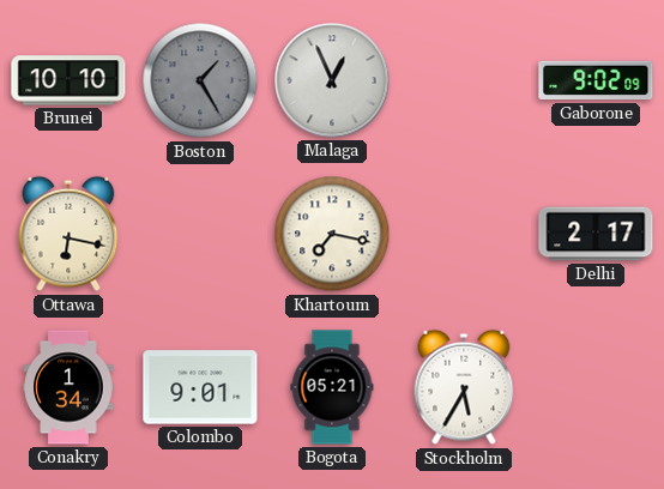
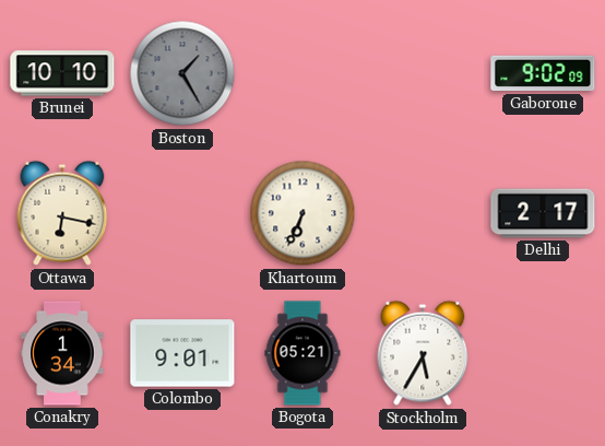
Malaga: 12:56 -> none (332, 80)
Khartoum: 7:17 -> 6:34 (302, 213)
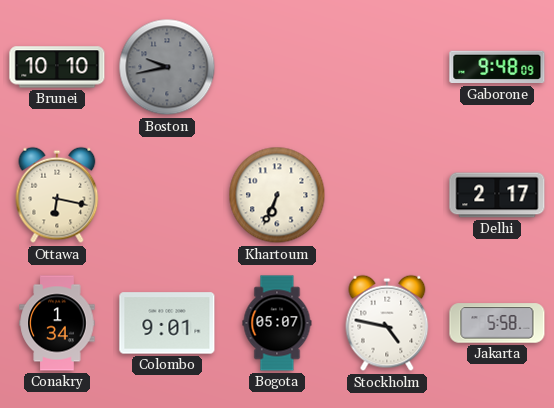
Boston: 1:25 -> 9:43 (167, 67)
Gaborone: 9:02 -> 9:48 (497, 67)
Bogota: 05:21 -> 05:07 (277, 323)
Stockholm: 5:35 -> 4:47 (387, 323)
Jakarta: none -> 5:58 (497, 323)
